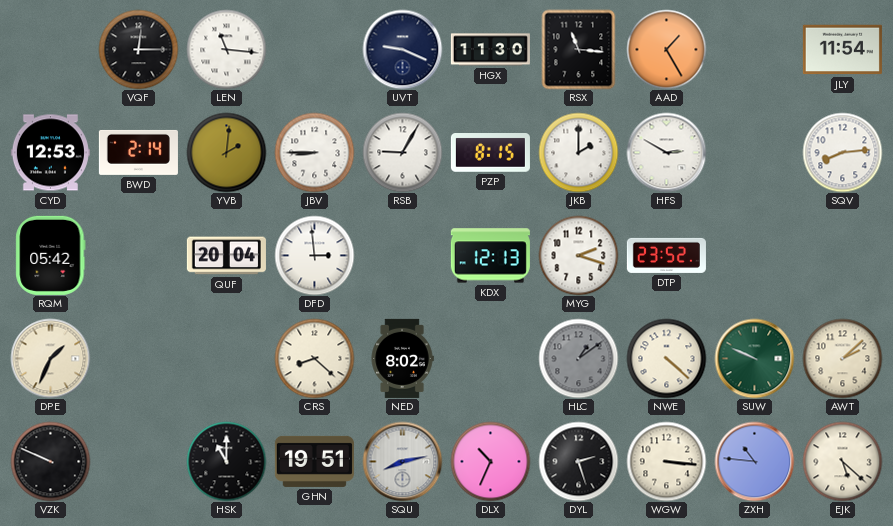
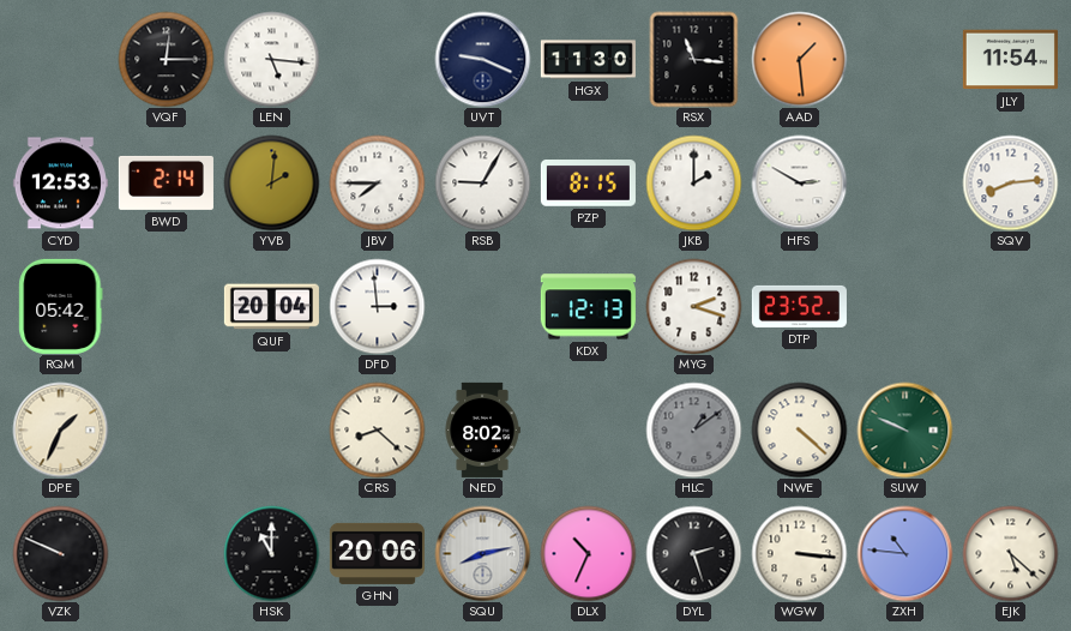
LEN: 11:16 -> 5:16 (271, 59)
AAD: 1:25 -> 1:29 (799, 59)
JBV: 8:45 -> 7:45 (377, 182)
AWT: 2:08 -> none (842, 358)
GHN: 19:51 -> 20:06 (377, 553)
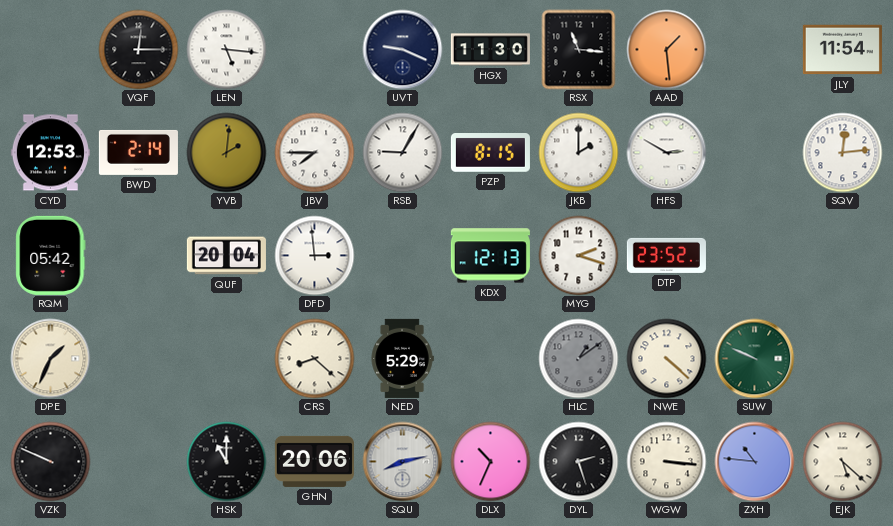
SQV: 8:14 -> 12:14 (842, 152)
NED: 8:02 -> 5:29 (402, 358)
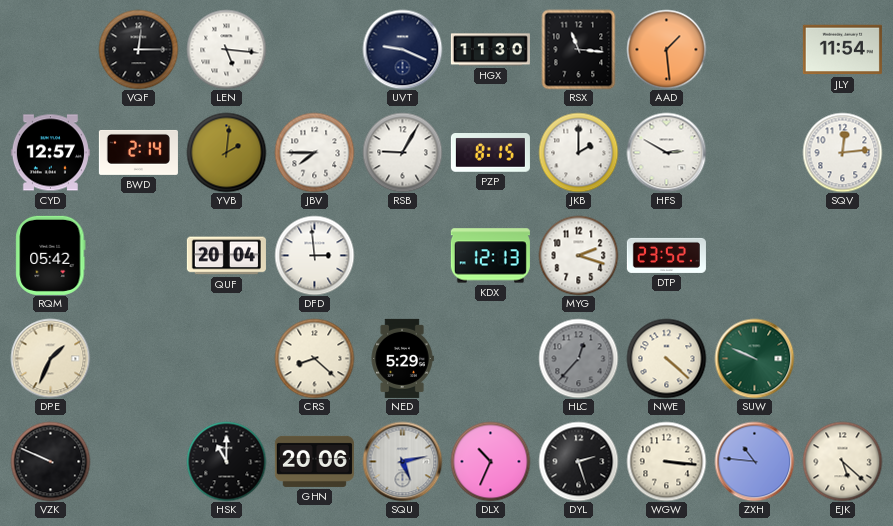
CYD: 12:53 -> 12:57 (50, 153)
HLC: 1:09 -> 12:37 (578, 358)
SQU: 8:13 -> 5:13 (402, 461)
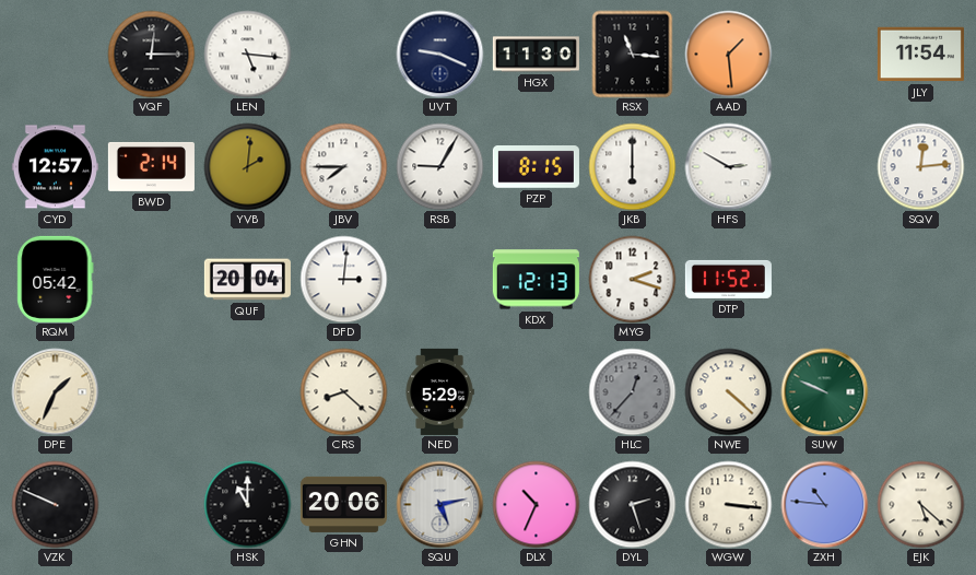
JKB: 2:00 -> 6:00 (632, 166)
DFD: 2:59 -> 3:01 (343, 279)
DTP: 23:52 -> 11:52 (728, 279)
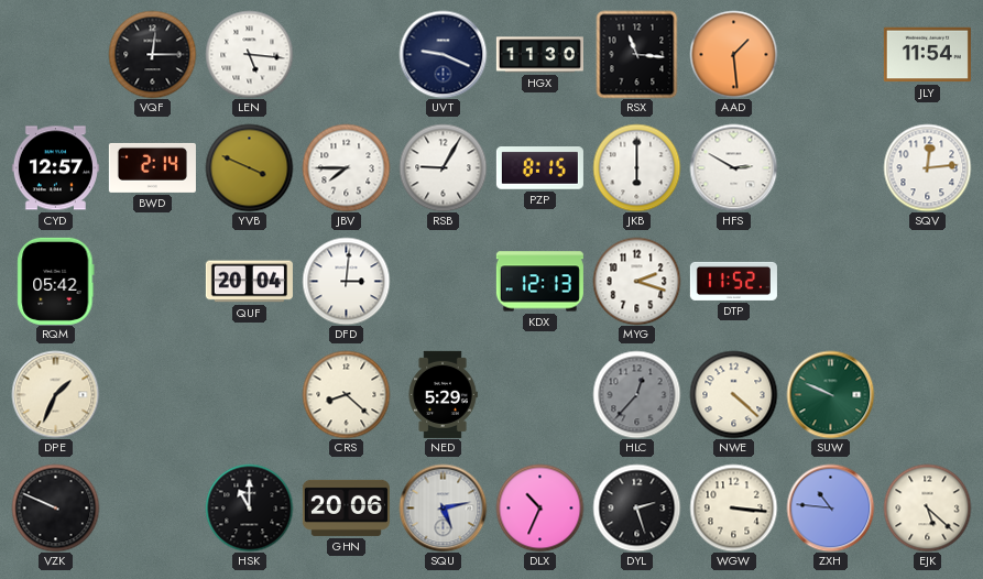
YVB: 2:01 -> 3:49 (249, 167)
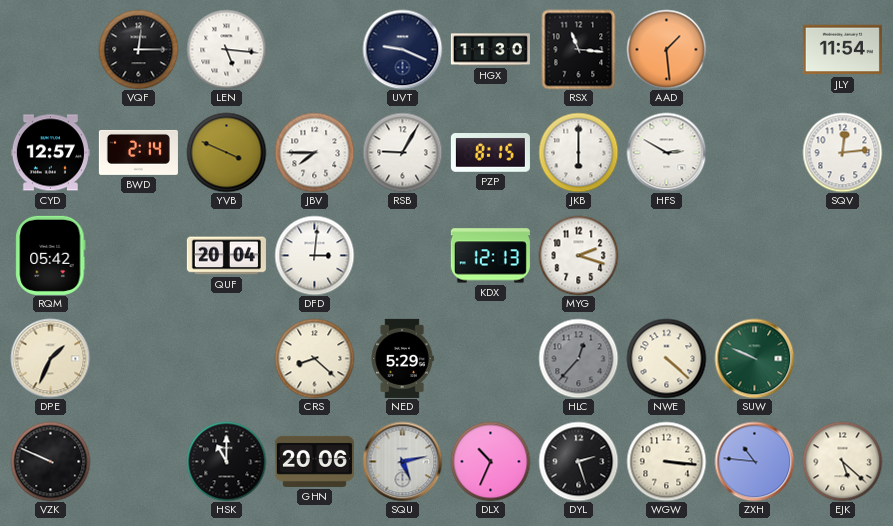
DTP: 11:52 -> none (733, 281)
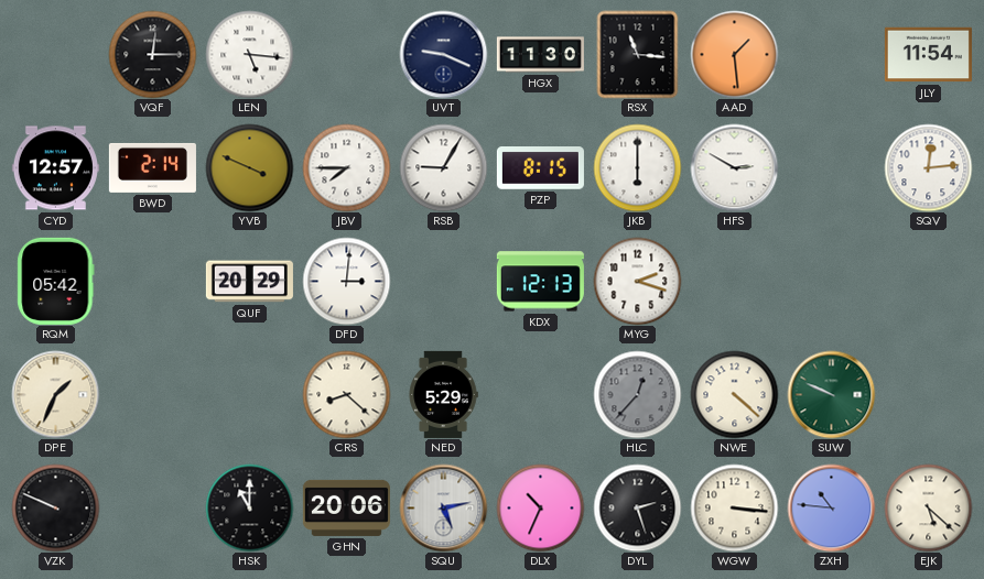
QUF: 20:04 -> 20:29 (249, 282)
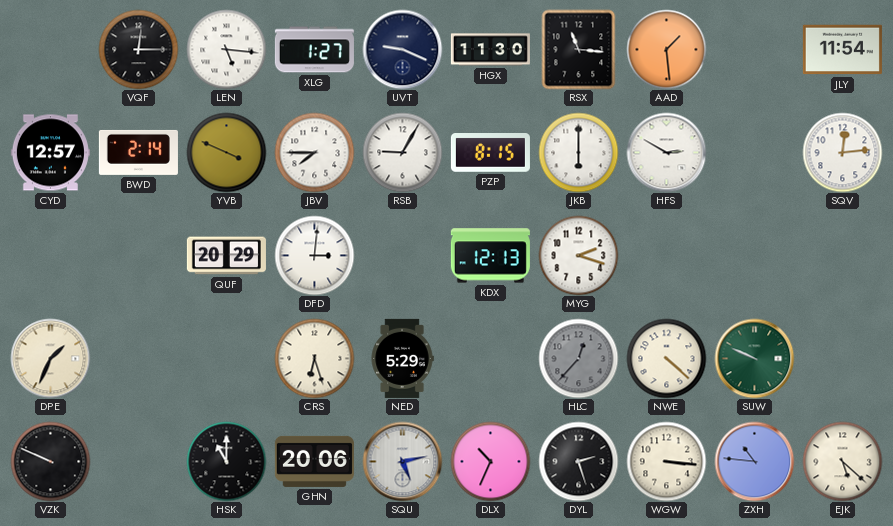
XLG: none -> 1:27 (314, 50)
RQM: 05:42 -> none (56, 281)
CRS: 8:22 -> 6:27 (314, 358)
